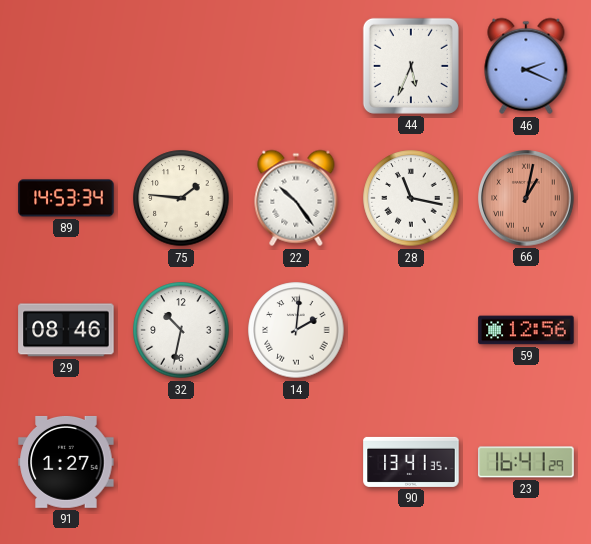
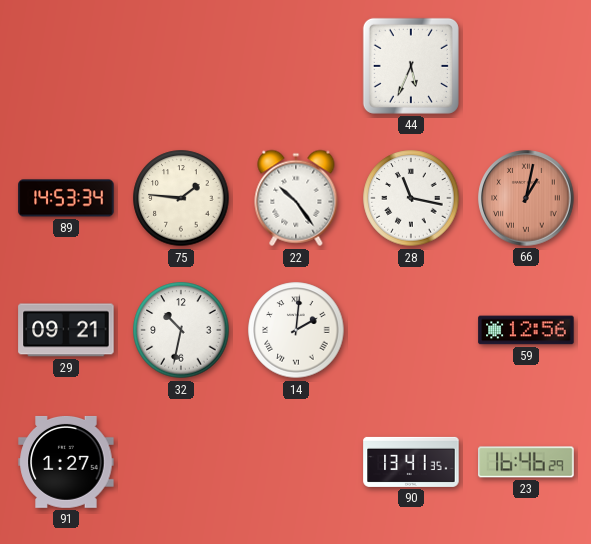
46: 2:19 -> none (526, 66)
29: 08:46 -> 09:21 (66, 330)
23: 16:41 -> 16:46 (526, 462)
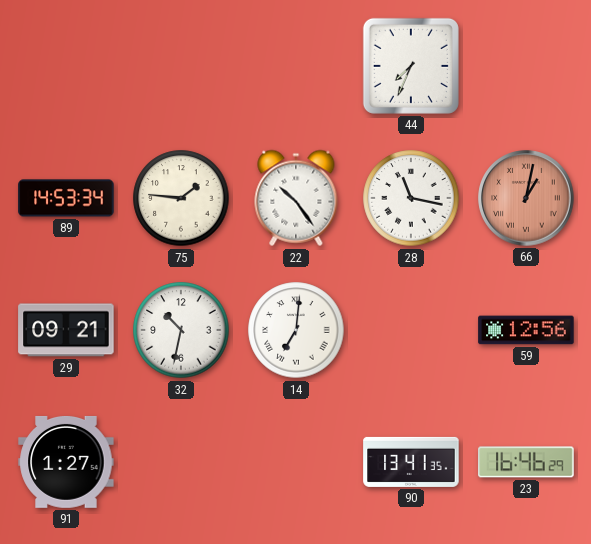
44: 5:34 -> 7:34 (411, 66)
14: 2:01 -> 7:01 (296, 330)
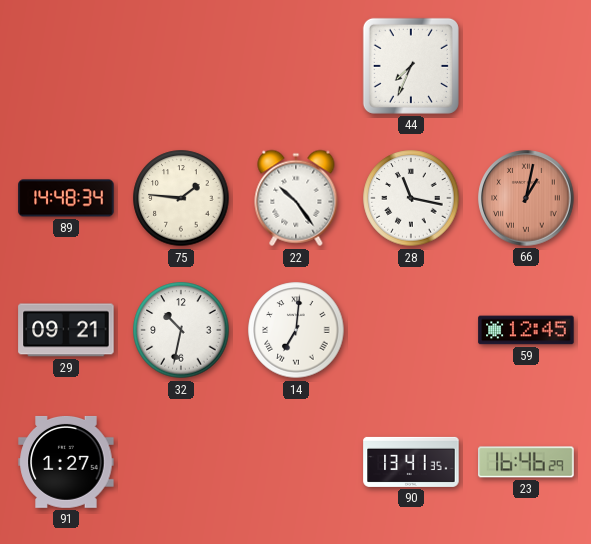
89: 14:53 -> 14:48 (66, 198)
59: 12:56 -> 12:45 (526, 330)
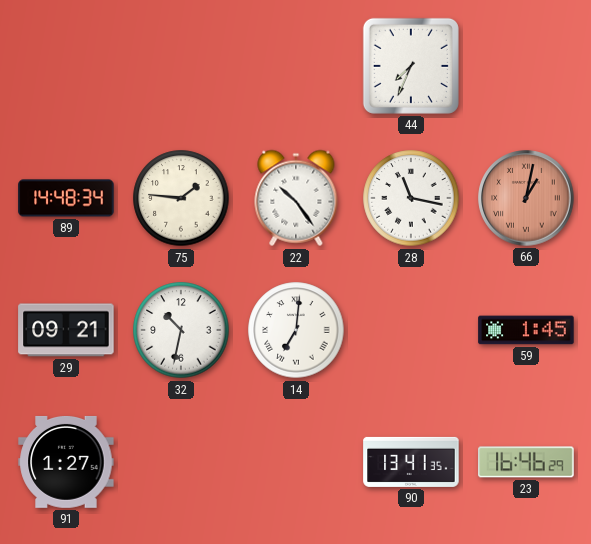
59: 12:45 -> 1:45 (526, 330)
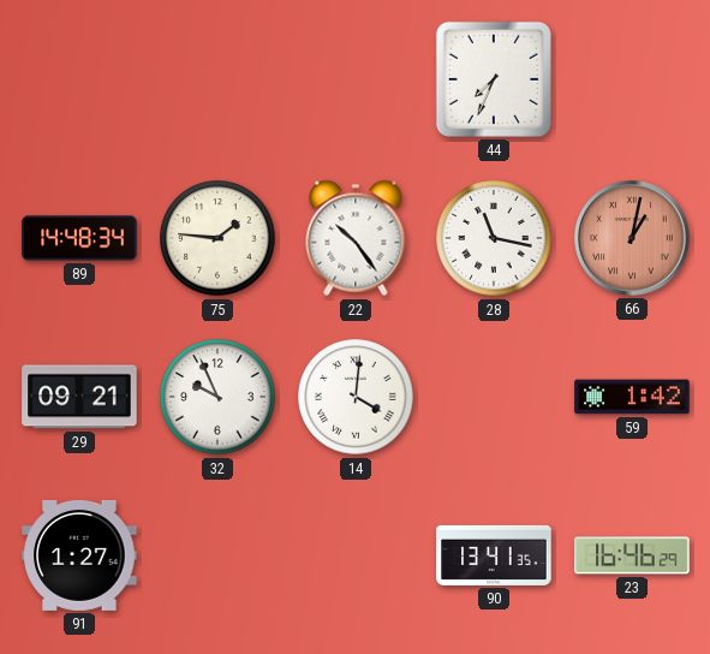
32: 10:32 -> 9:56 (217, 397)
14: 7:01 -> 4:01 (356, 397)
59: 1:45 -> 1:42 (632, 397)
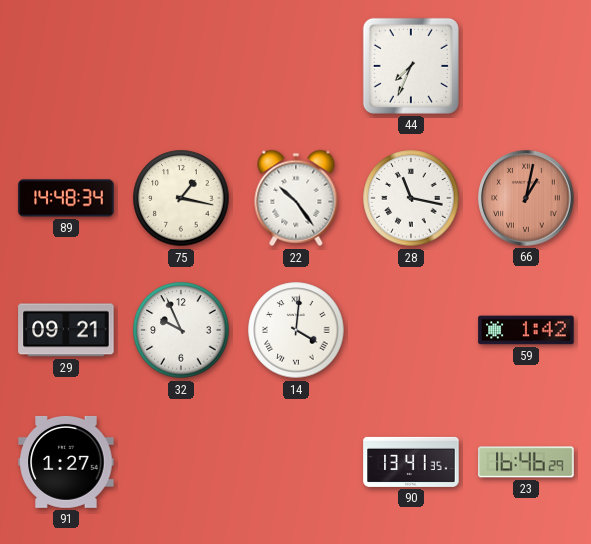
75: 1:46 -> 1:17 (181, 198)
